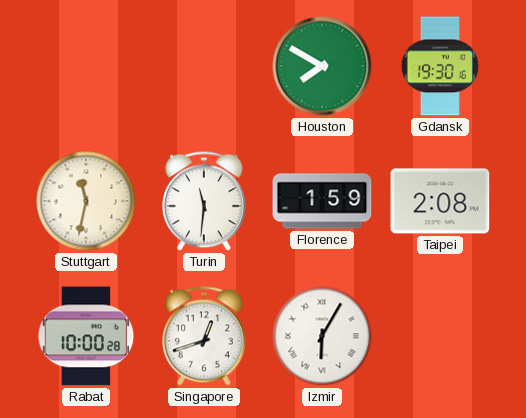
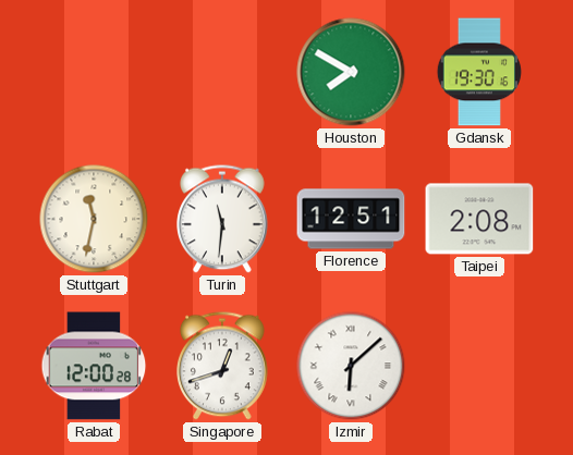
Florence: 1:59 -> 12:51 (351, 219)
Rabat: 10:00 -> 12:00 (94, 366)
Izmir: 6:05 -> 6:08 (351, 366)
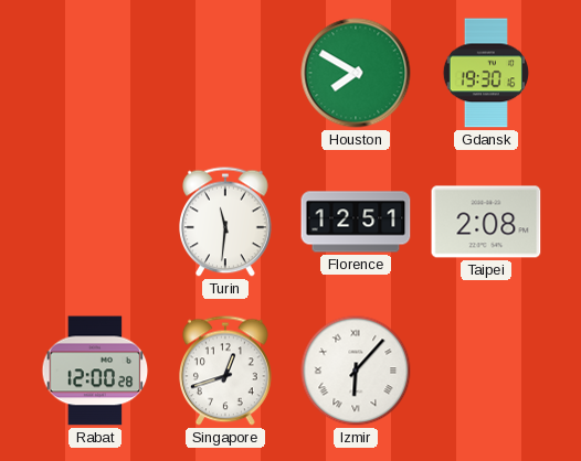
Stuttgart: 11:32 -> none (94, 219)
Izmir: 6:08 -> 6:07 (356, 371)
